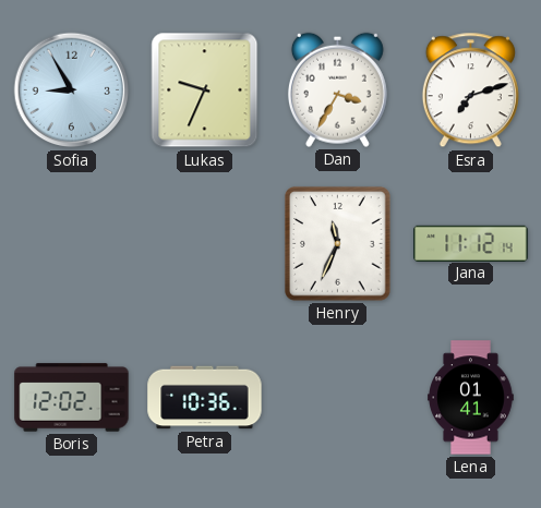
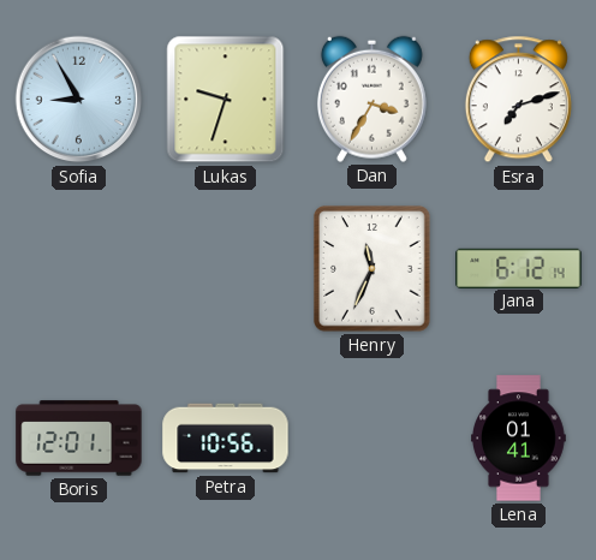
Lukas: 9:34 -> 9:33 (226, 100)
Jana: 11:12 -> 6:12 (519, 268)
Boris: 12:02 -> 12:01 (79, 439)
Petra: 10:36 -> 10:56 (226, 439)
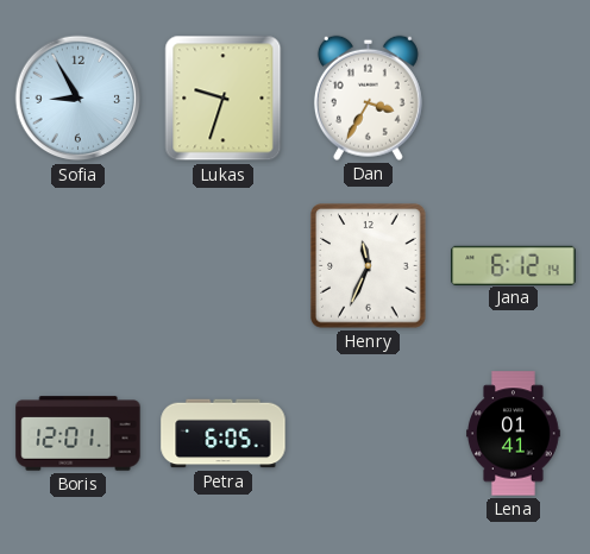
Esra: 7:12 -> none (518, 100)
Petra: 10:56 -> 6:05 (224, 434)
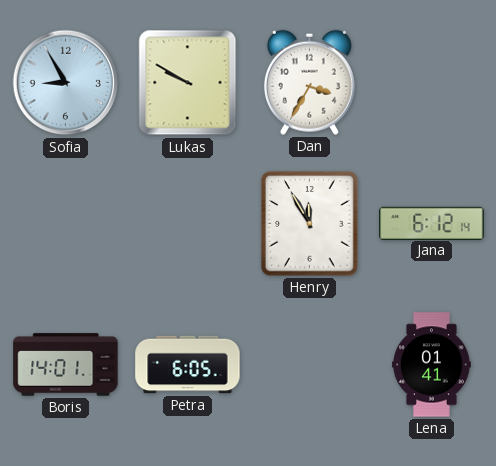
Lukas: 9:33 -> 9:50 (188, 83)
Henry: 11:34 -> 11:55 (310, 224)
Boris: 12:01 -> 14:01 (66, 365)
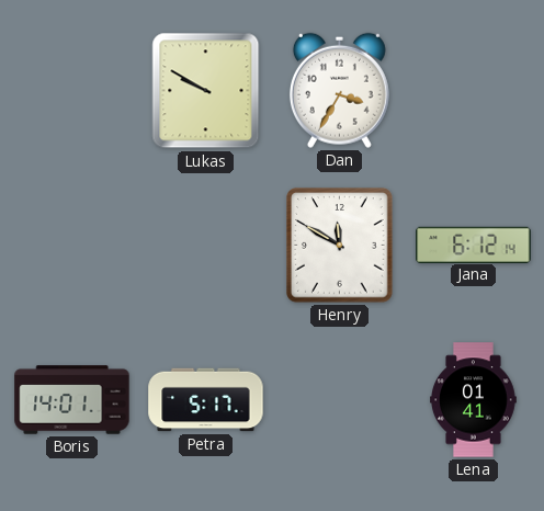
Sofia: 8:55 -> none (66, 83)
Henry: 11:55 -> 11:50 (340, 246)
Petra: 6:05 -> 5:17 (206, 400)
